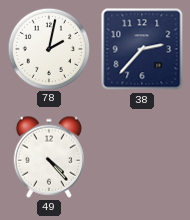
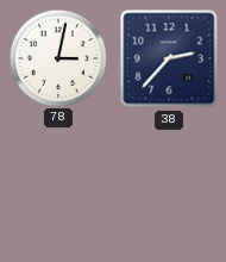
78: 2:02 -> 3:02 (57, 57)
49: 4:23 -> none (49, 157)
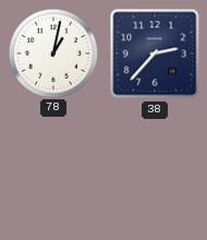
78: 3:02 -> 1:02 (52, 52)
